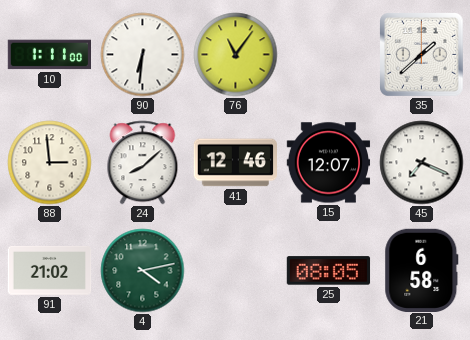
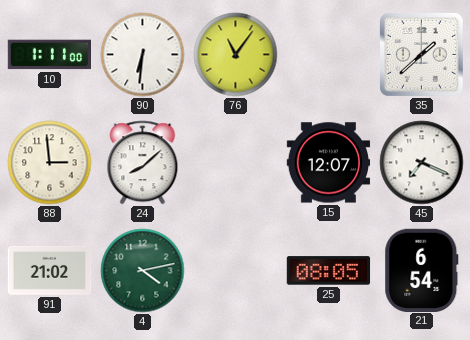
41: 12:46 -> none (235, 163)
21: 6:58 -> 6:54 (422, 270)
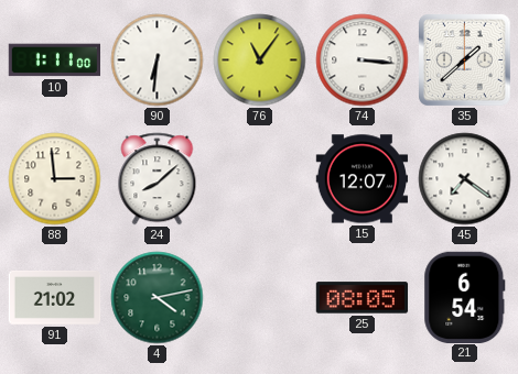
74: none -> 3:16 (363, 61)
45: 7:19 -> 7:21 (465, 179)
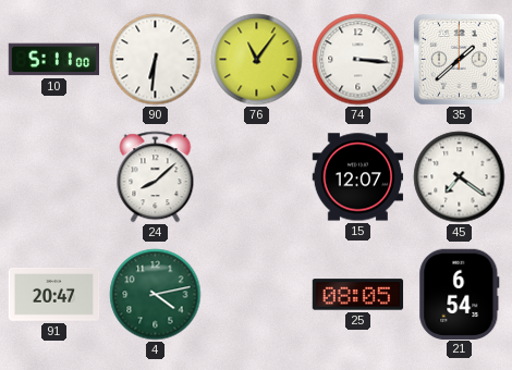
10: 1:11 -> 5:11 (53, 60)
88: 2:59 -> none (55, 179)
91: 21:02 -> 20:47 (54, 294)
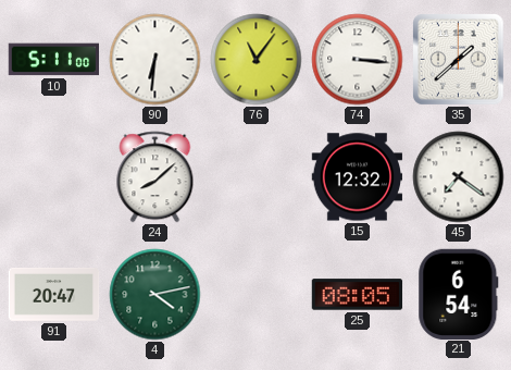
15: 12:07 -> 12:32 (358, 177)
